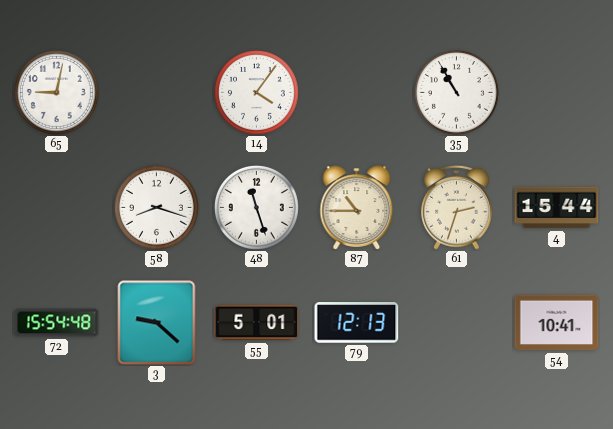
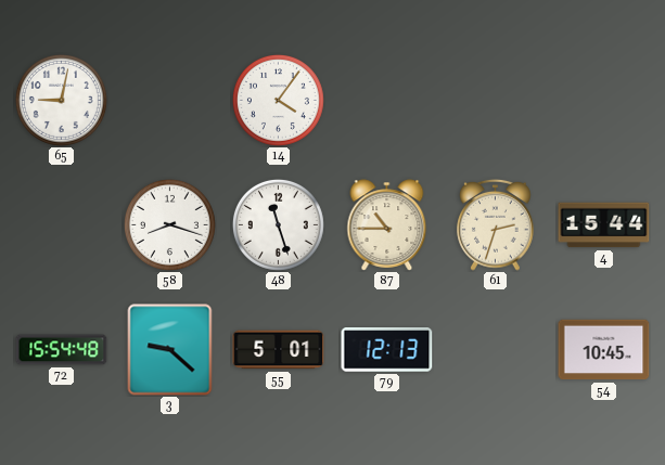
35: 10:55 -> none (456, 92)
54: 10:41 -> 10:45 (604, 350)
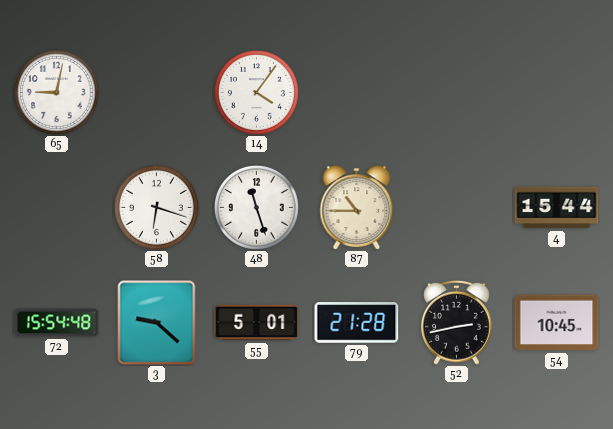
58: 8:18 -> 6:18 (156, 207)
61: 2:33 -> none (496, 224)
79: 12:13 -> 21:28 (357, 323)
52: none -> 2:43 (457, 322)
